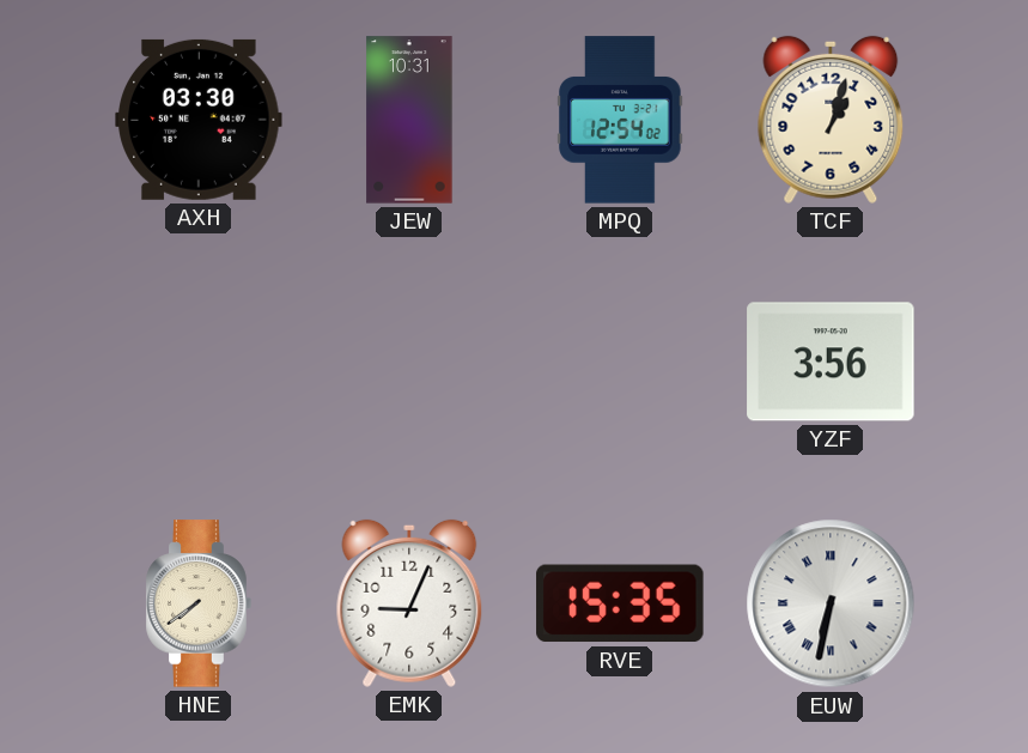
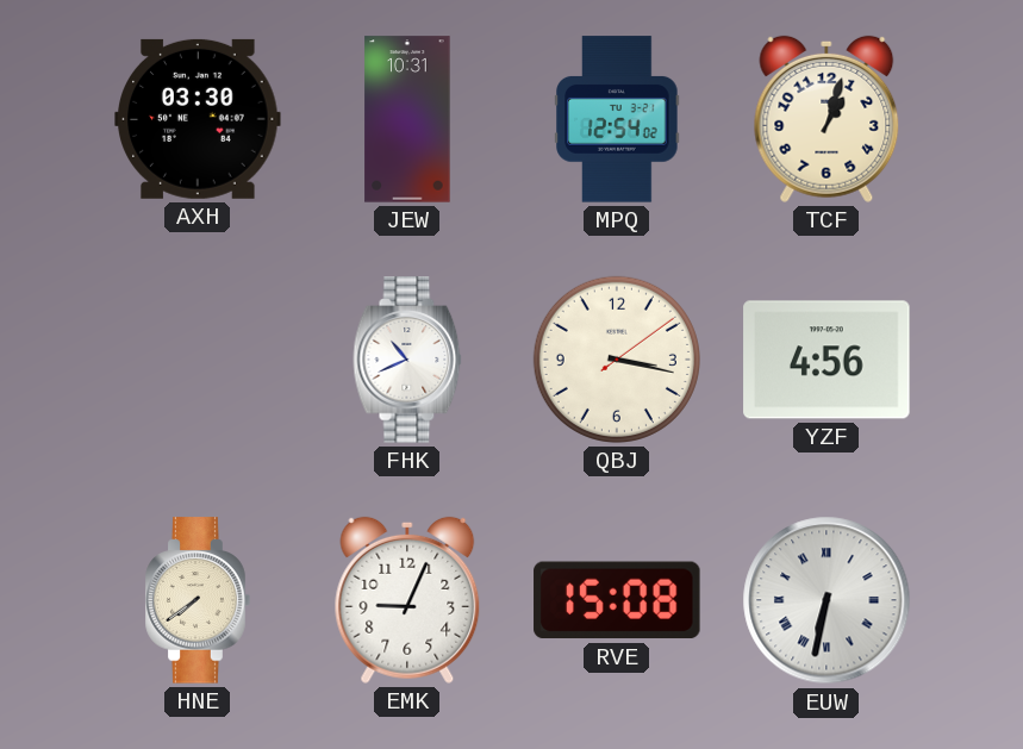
FHK: none -> 10:41 (407, 360)
QBJ: none -> 3:17 (617, 360)
YZF: 3:56 -> 4:56 (826, 360)
RVE: 15:35 -> 15:08 (617, 600)
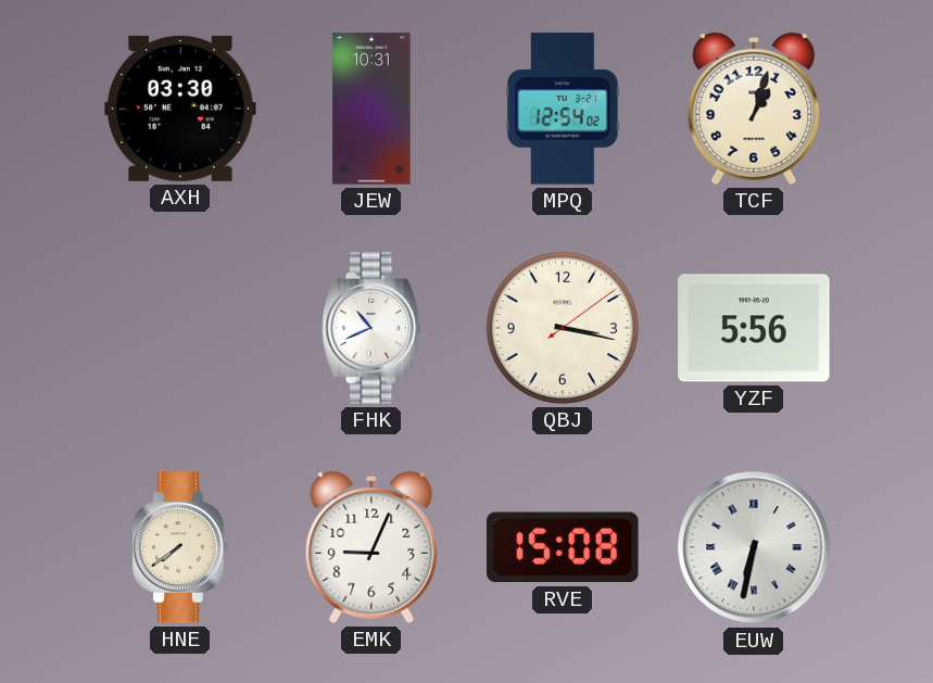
YZF: 4:56 -> 5:56 (754, 328)
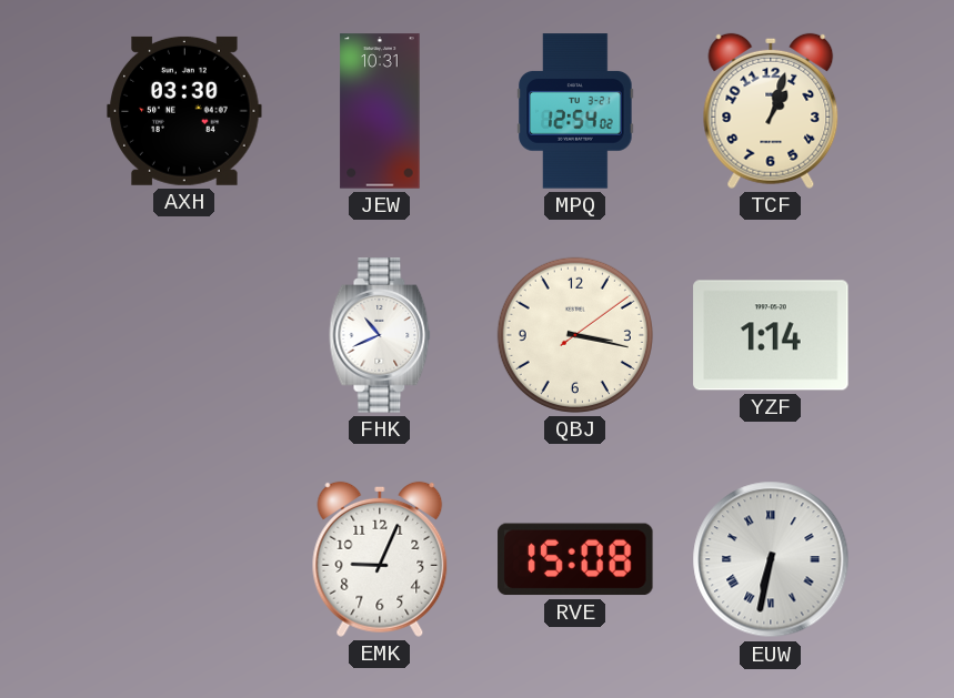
YZF: 5:56 -> 1:14 (771, 335)
HNE: 7:39 -> none (180, 547)
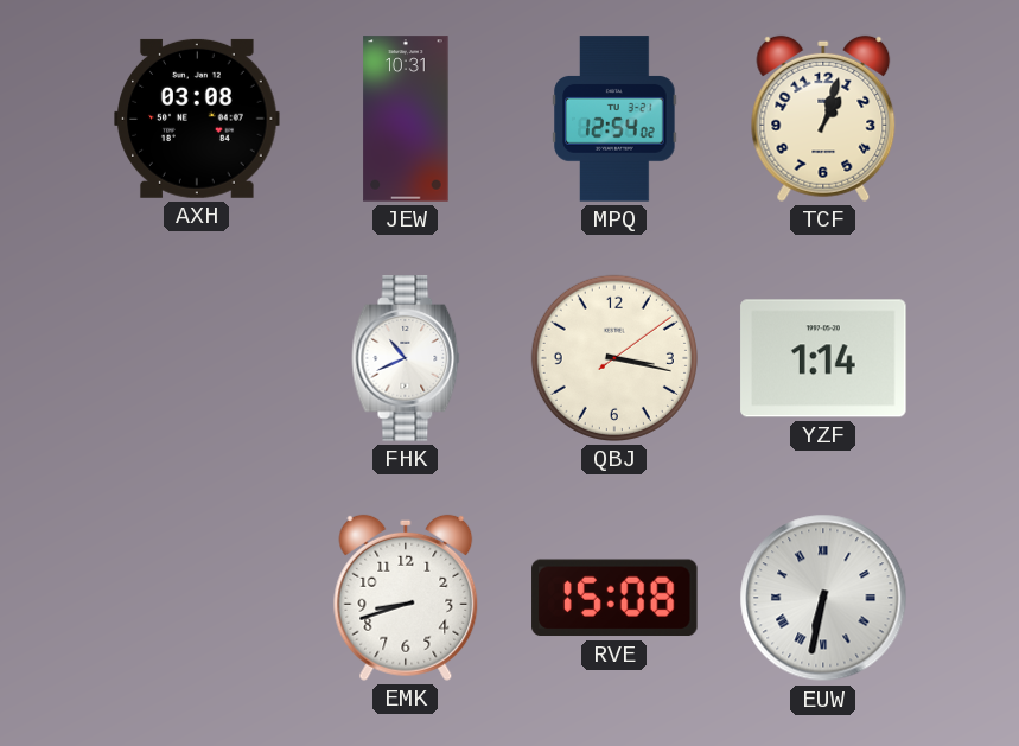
AXH: 03:30 -> 03:08 (197, 119)
EMK: 9:04 -> 8:42 (406, 598)
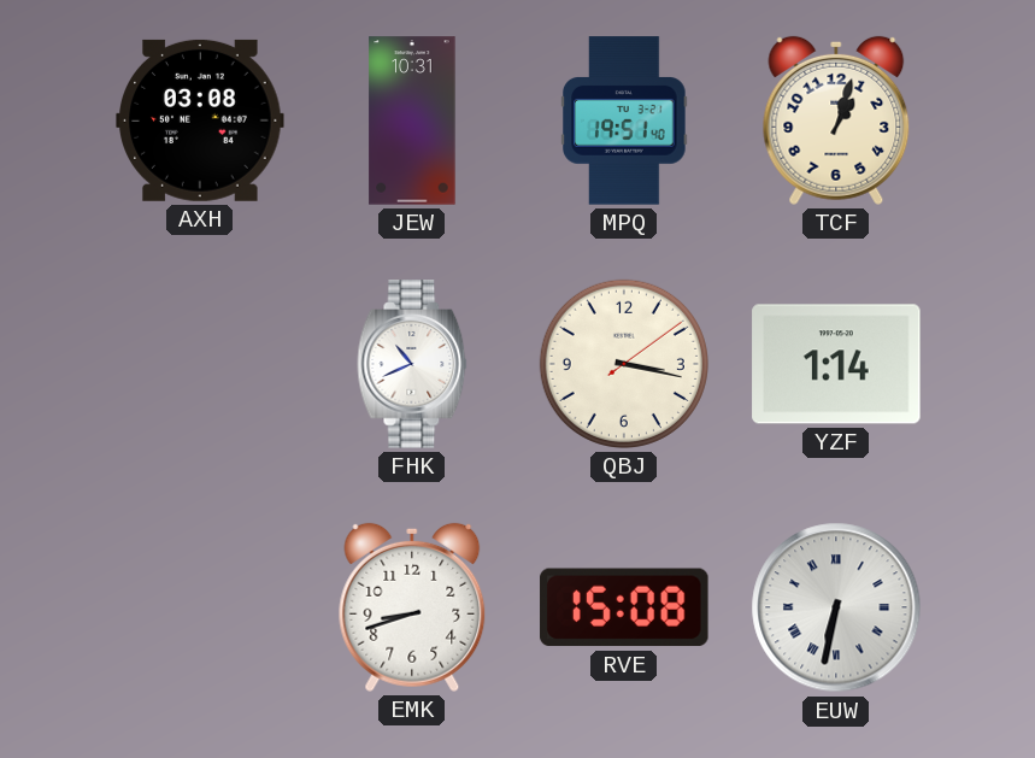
MPQ: 12:54 -> 19:51 (624, 121)
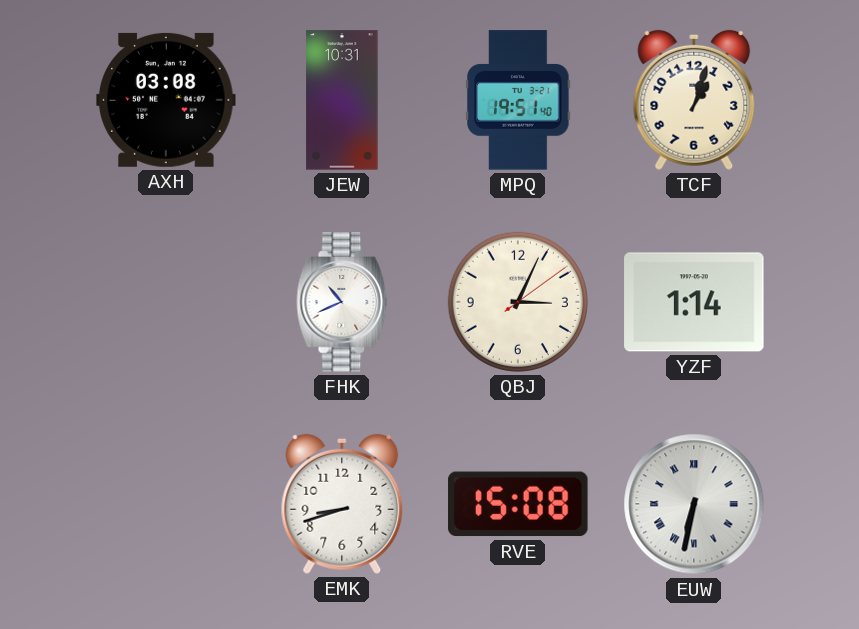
QBJ: 3:17 -> 3:04 (518, 302)
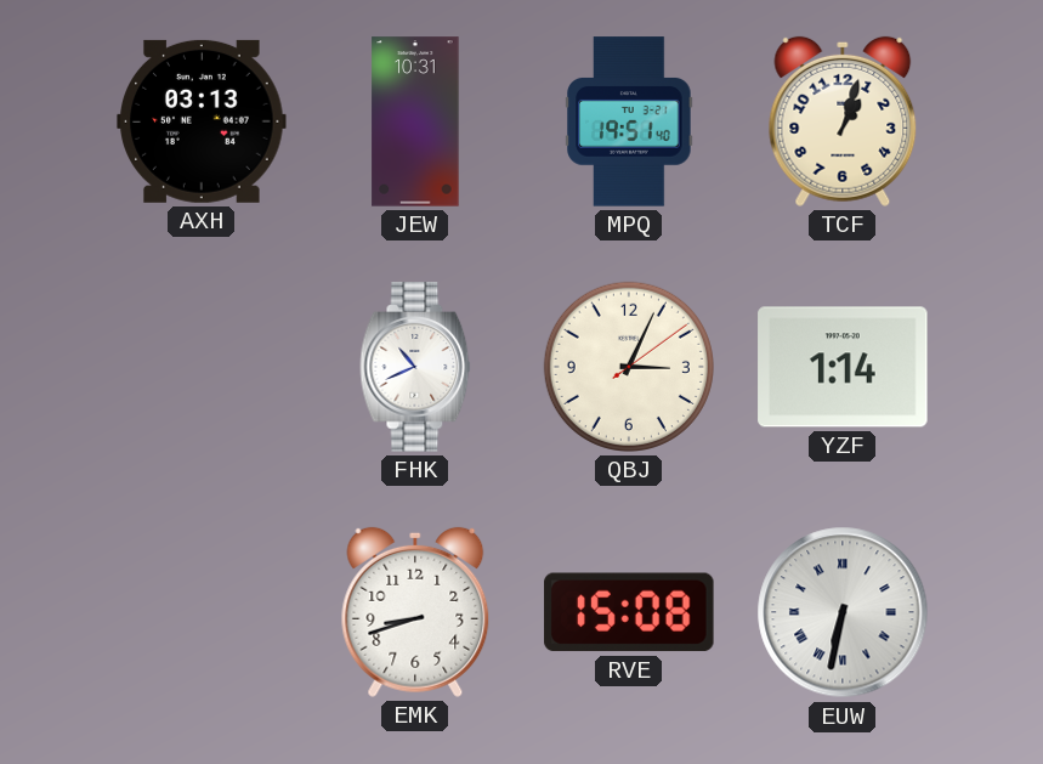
AXH: 03:08 -> 03:13 (202, 121)
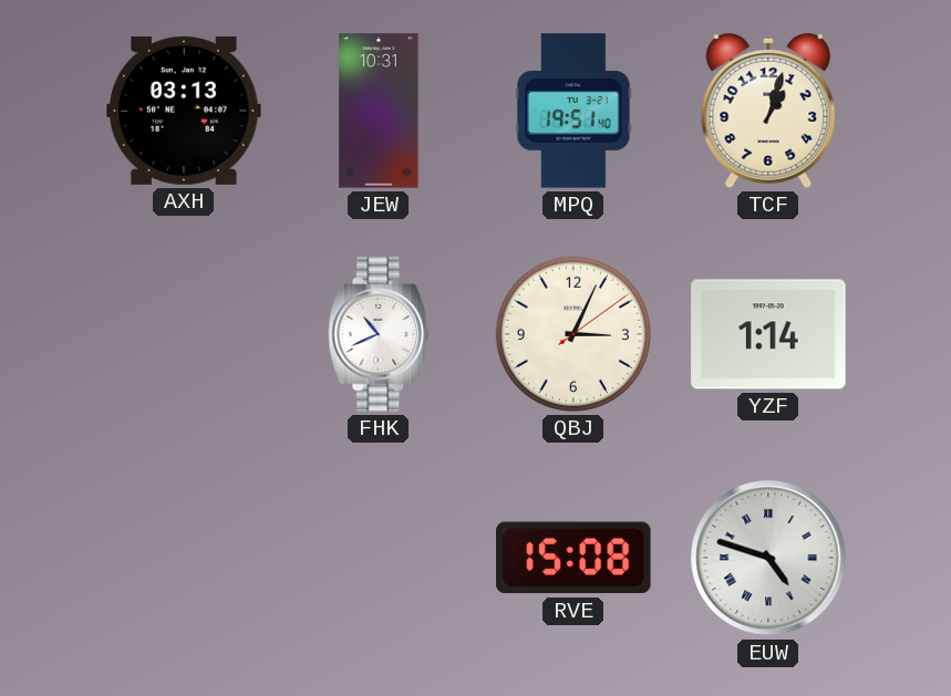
EMK: 8:42 -> none (415, 612)
EUW: 6:32 -> 4:48 (768, 558)
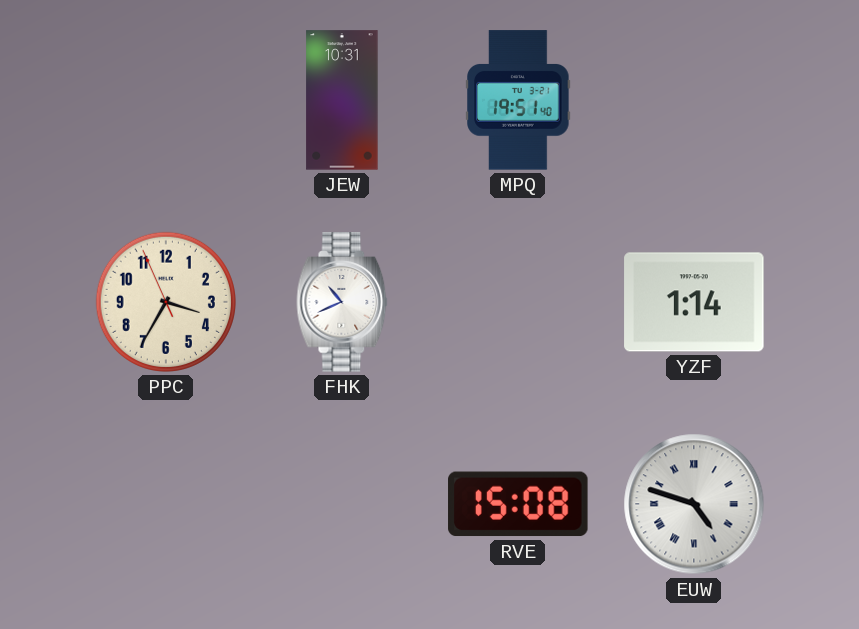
AXH: 03:13 -> none (184, 111)
TCF: 1:03 -> none (768, 111)
PPC: none -> 3:34 (166, 302)
QBJ: 3:04 -> none (573, 334)
